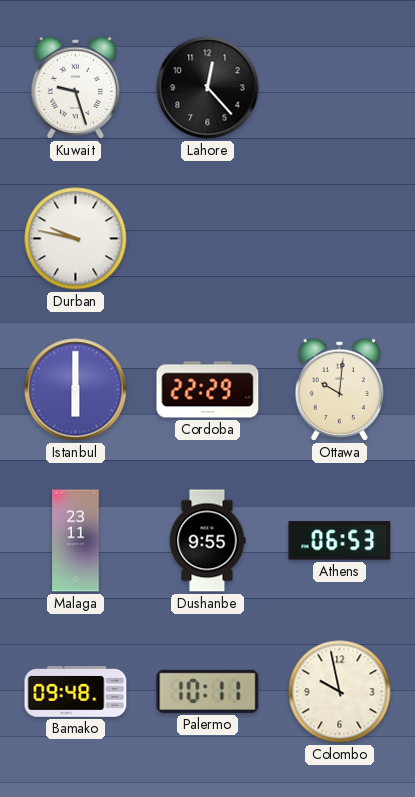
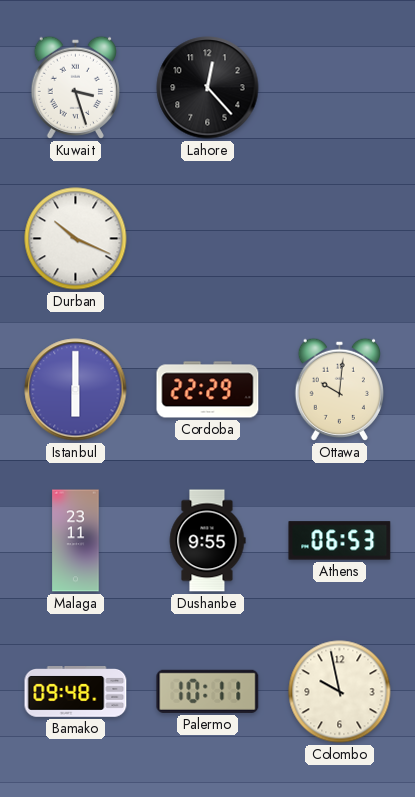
Kuwait: 9:27 -> 3:27 (75, 87)
Durban: 9:47 -> 10:19 (76, 239)
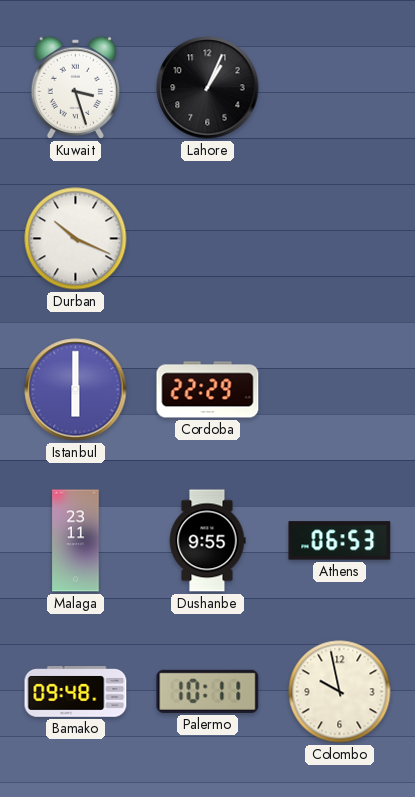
Lahore: 12:23 -> 1:04 (208, 88)
Ottawa: 10:01 -> none (339, 389)
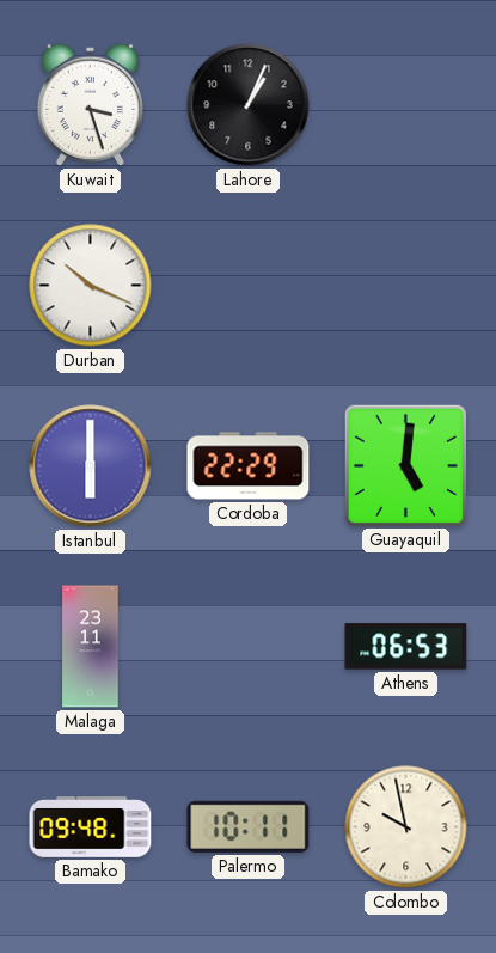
Guayaquil: none -> 5:01 (405, 465)
Dushanbe: 9:55 -> none (207, 541)
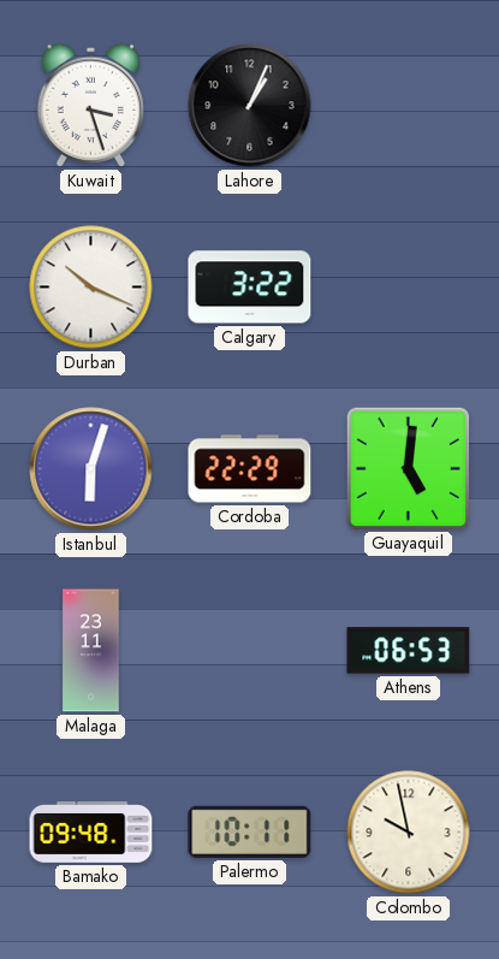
Calgary: none -> 3:22 (250, 288)
Istanbul: 6:00 -> 6:03 (91, 469)
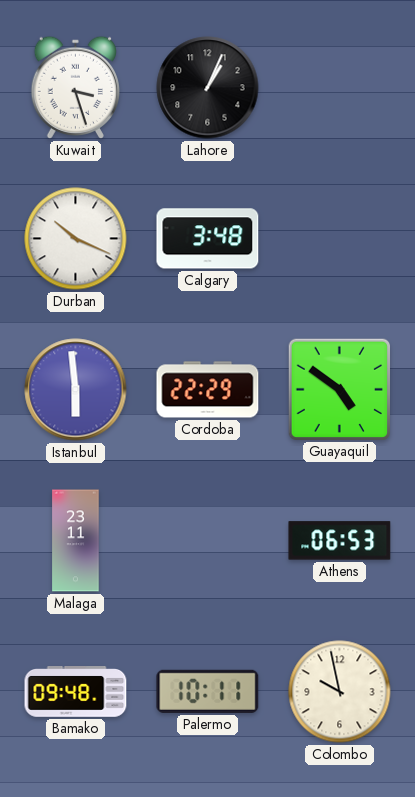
Calgary: 3:22 -> 3:48 (208, 239)
Istanbul: 6:03 -> 5:59 (76, 390)
Guayaquil: 5:01 -> 4:51 (339, 389)
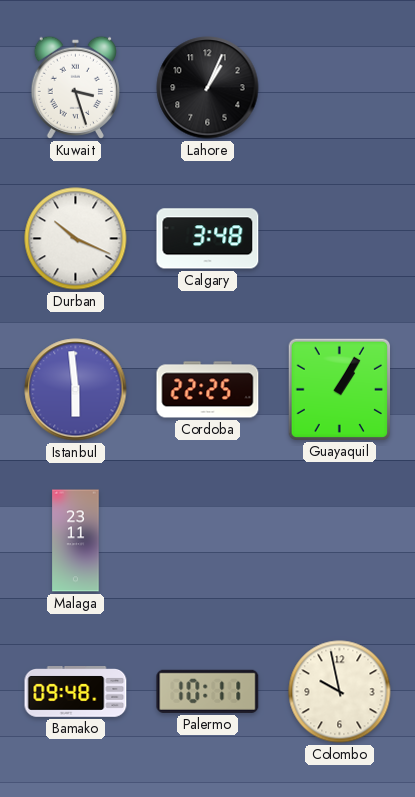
Cordoba: 22:29 -> 22:25 (208, 390)
Guayaquil: 4:51 -> 1:05 (339, 389)
Athens: 06:53 -> none (340, 541)
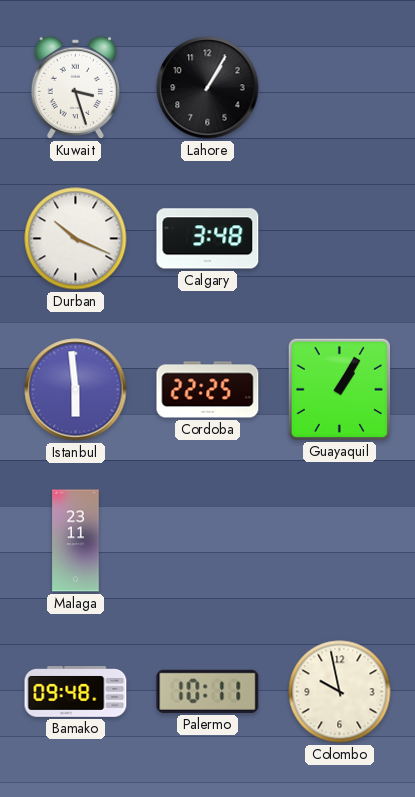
Lahore: 1:04 -> 1:05 (208, 88)
